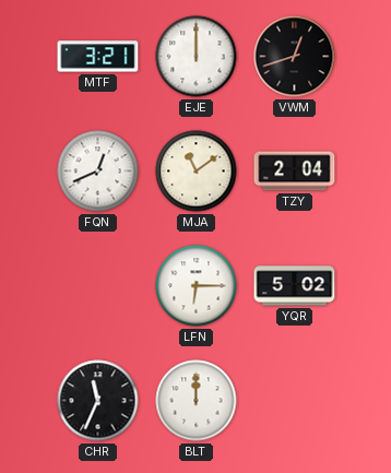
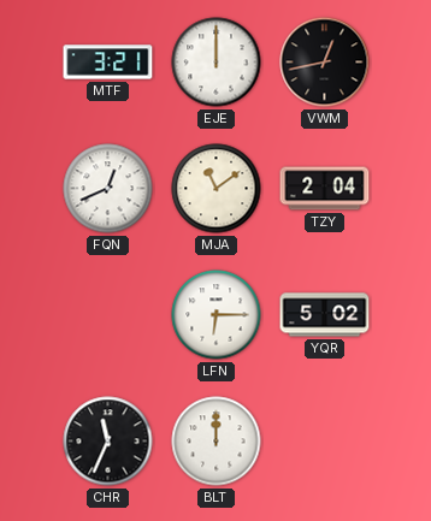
VWM: 12:42 -> 12:43 (325, 63)
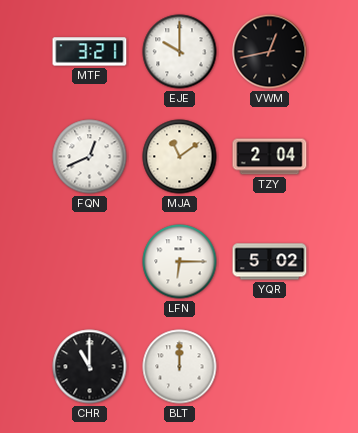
EJE: 12:00 -> 10:00 (180, 52)
CHR: 11:34 -> 11:00 (90, 367)
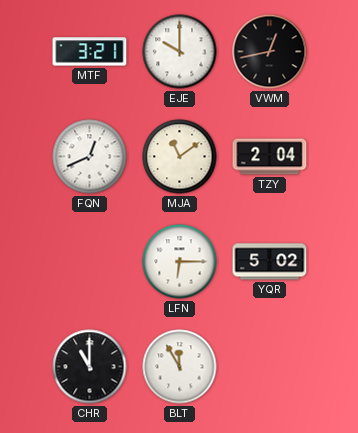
BLT: 12:00 -> 11:55 (180, 367)
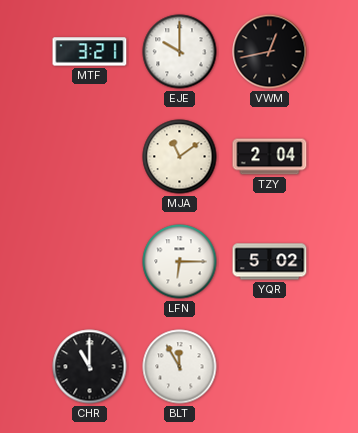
FQN: 12:41 -> none (90, 157)
